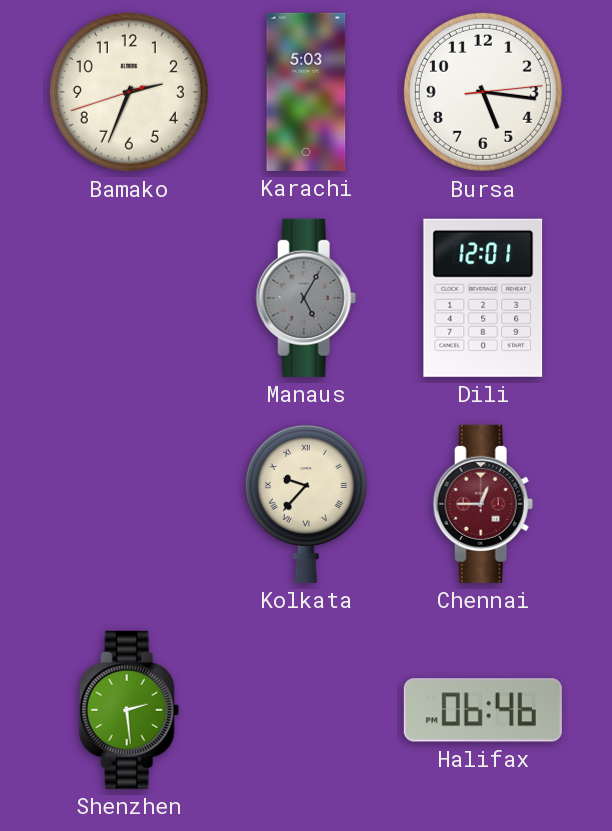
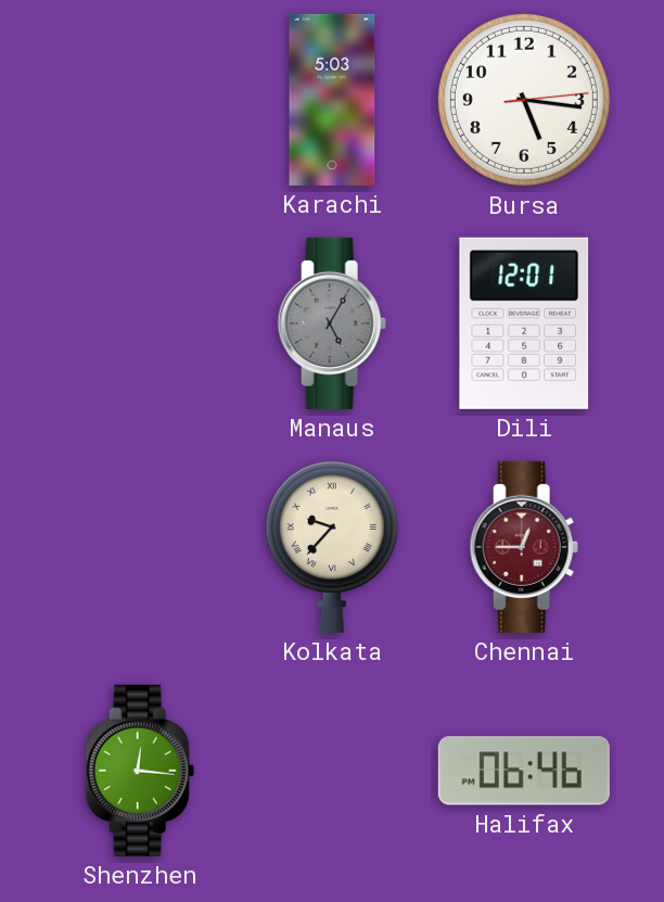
Bamako: 2:33 -> none (129, 92)
Shenzhen: 2:29 -> 12:16 (140, 771)
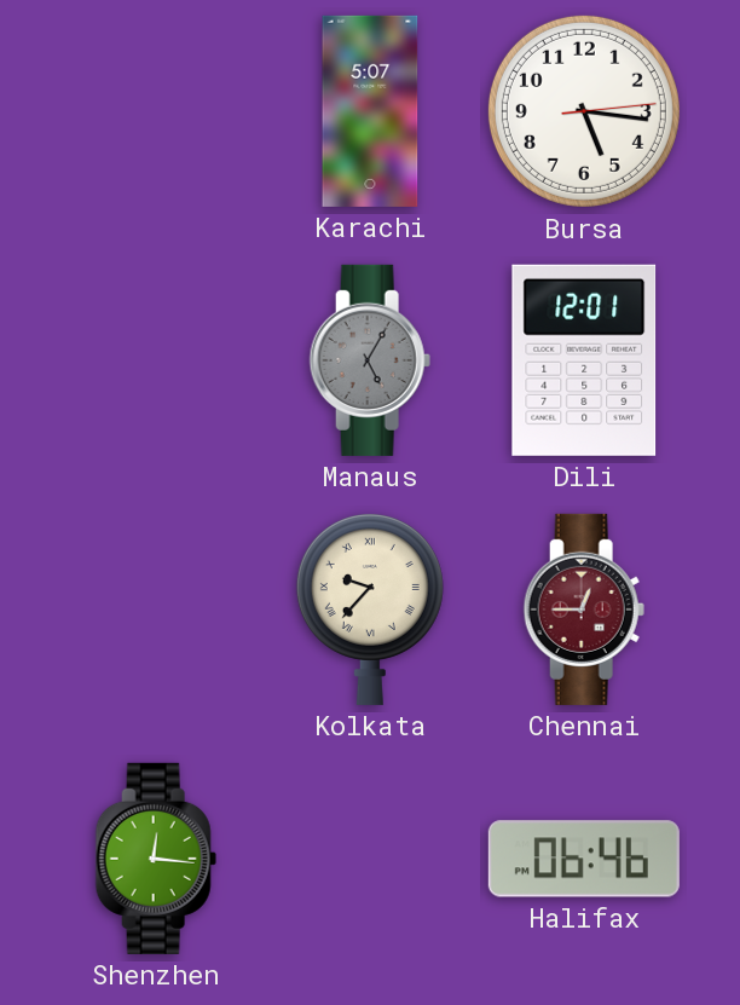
Karachi: 5:03 -> 5:07 (370, 111)
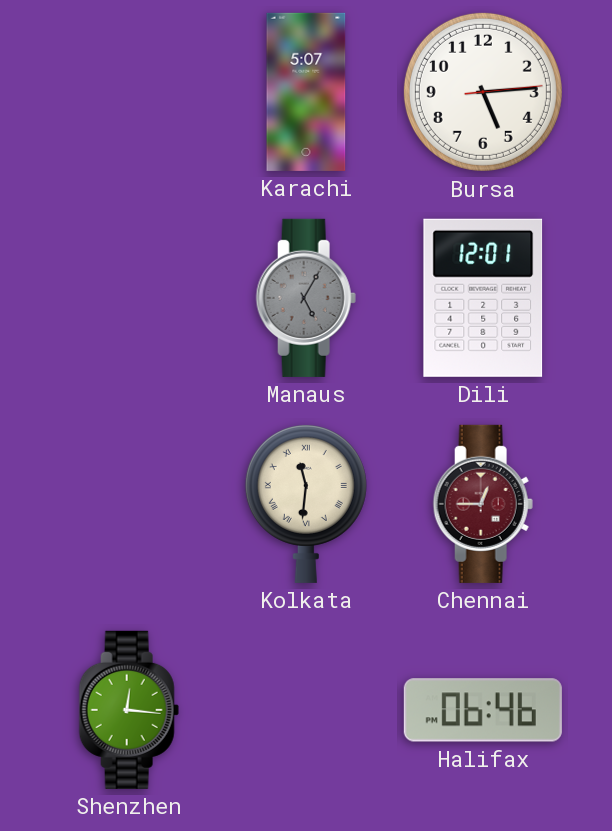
Bursa: 5:16 -> 5:14 (483, 92)
Kolkata: 9:37 -> 11:31 (306, 503)
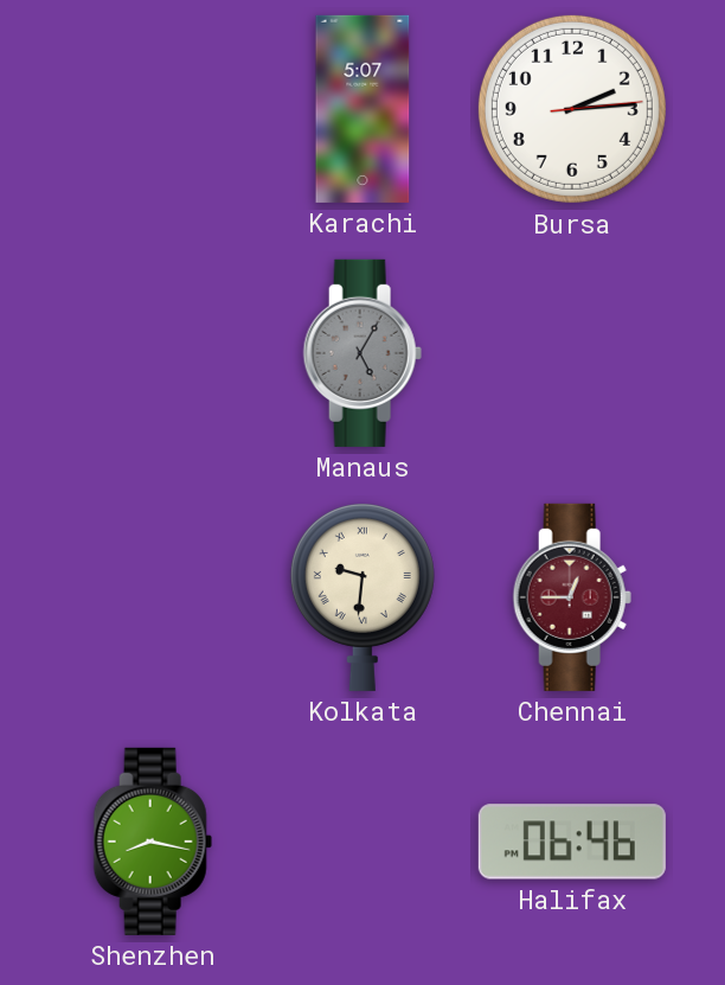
Bursa: 5:14 -> 2:14 (572, 109)
Dili: 12:01 -> none (483, 298)
Kolkata: 11:31 -> 9:31 (362, 596)
Shenzhen: 12:16 -> 8:17 (153, 842)
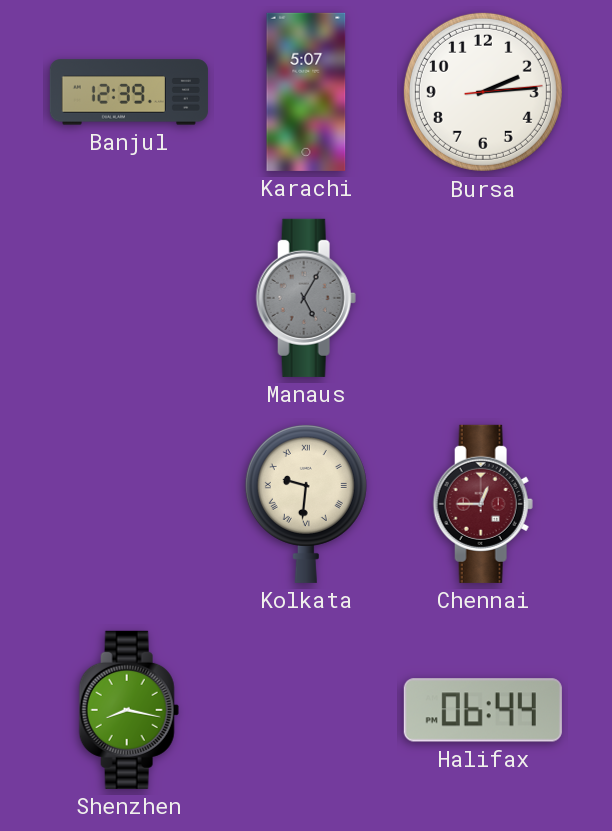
Banjul: none -> 12:39 (129, 92)
Halifax: 06:46 -> 06:44 (483, 710)
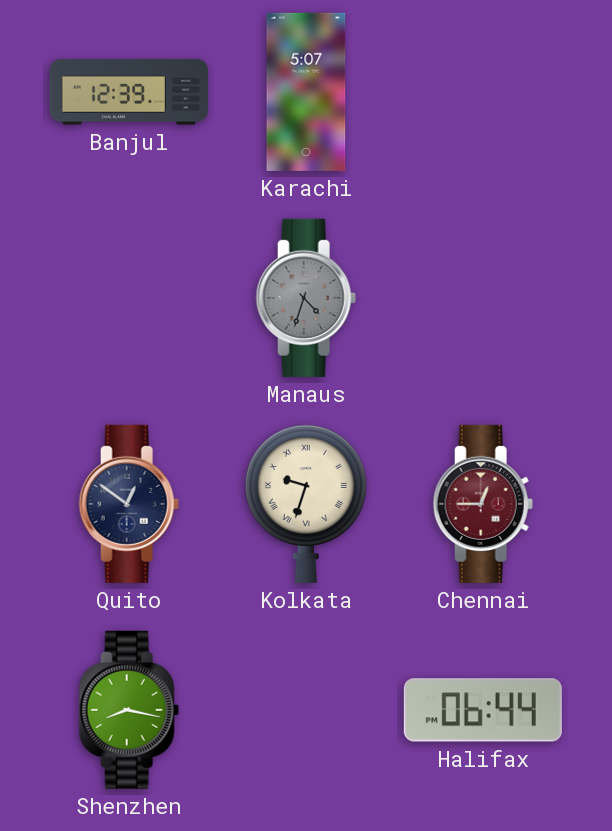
Bursa: 2:14 -> none (483, 92)
Manaus: 5:05 -> 4:33 (306, 298)
Quito: none -> 12:51 (129, 504)
Kolkata: 9:31 -> 9:33 (306, 503)
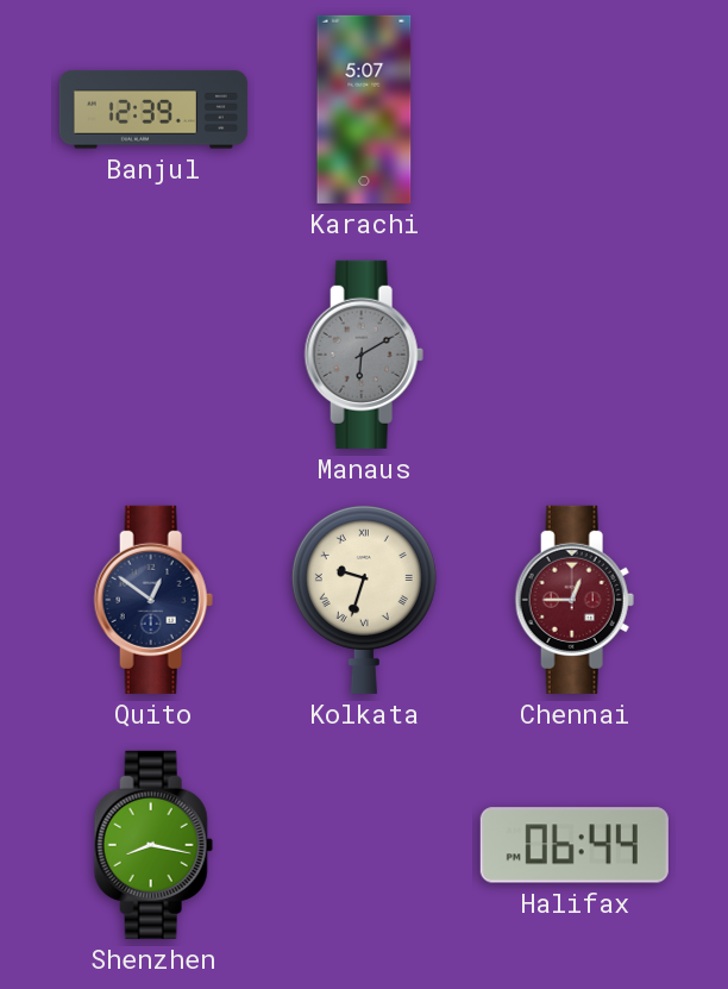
Manaus: 4:33 -> 6:10 (364, 355)
